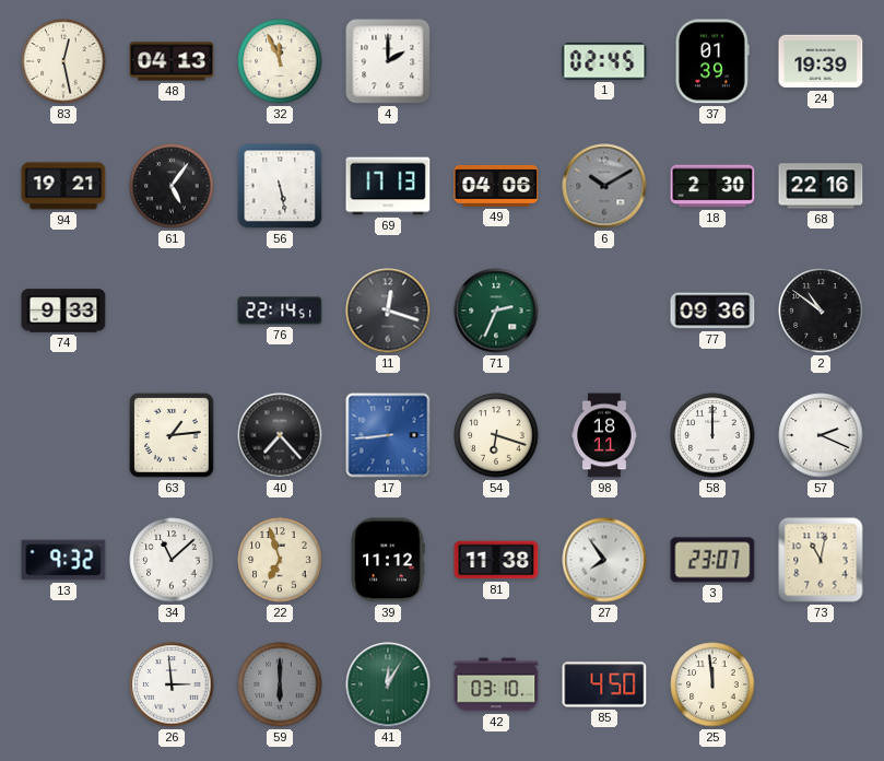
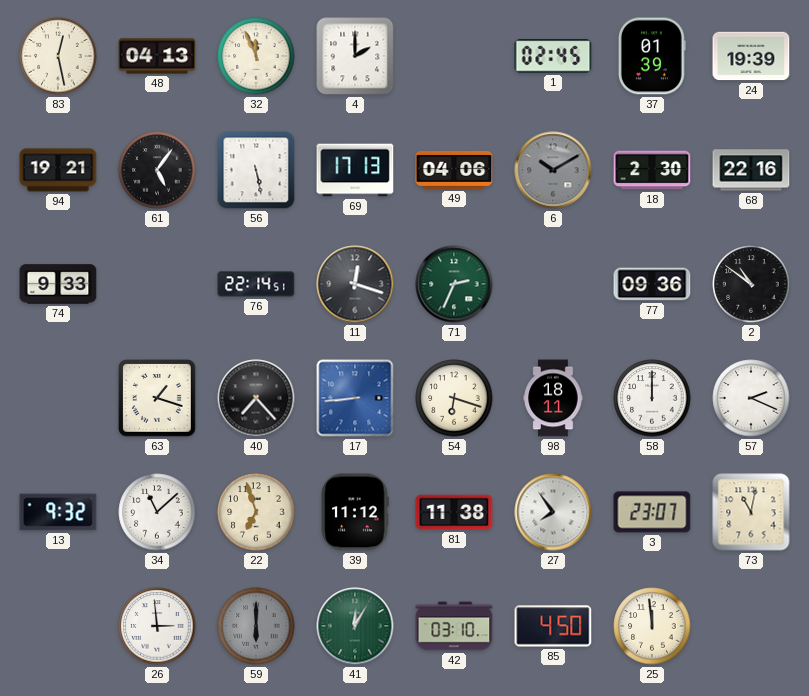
63: 1:14 -> 1:18 (158, 399)
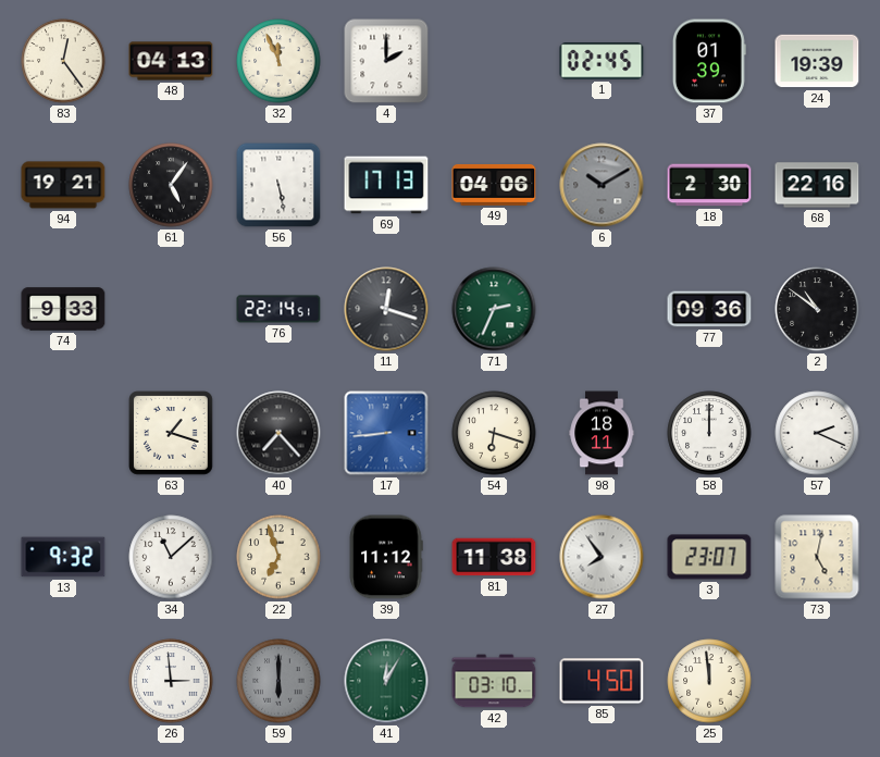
83: 12:28 -> 12:24 (63, 61)
73: 11:02 -> 5:02 (817, 557)
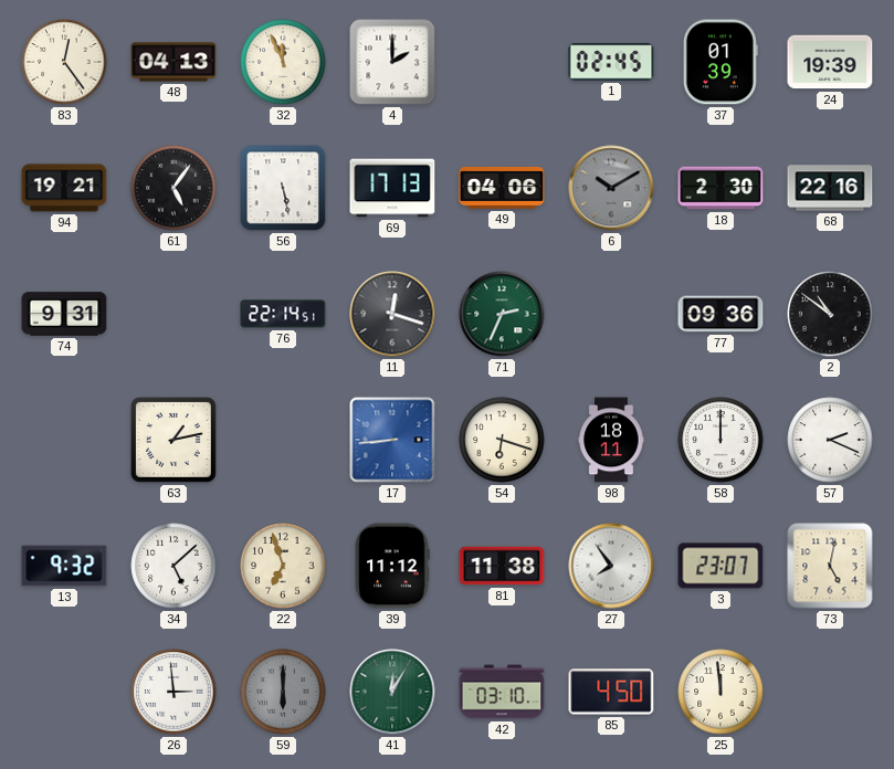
74: 9:33 -> 9:31 (64, 314)
63: 1:18 -> 1:13 (175, 441)
40: 7:23 -> none (278, 433)
34: 11:08 -> 5:08 (173, 566)
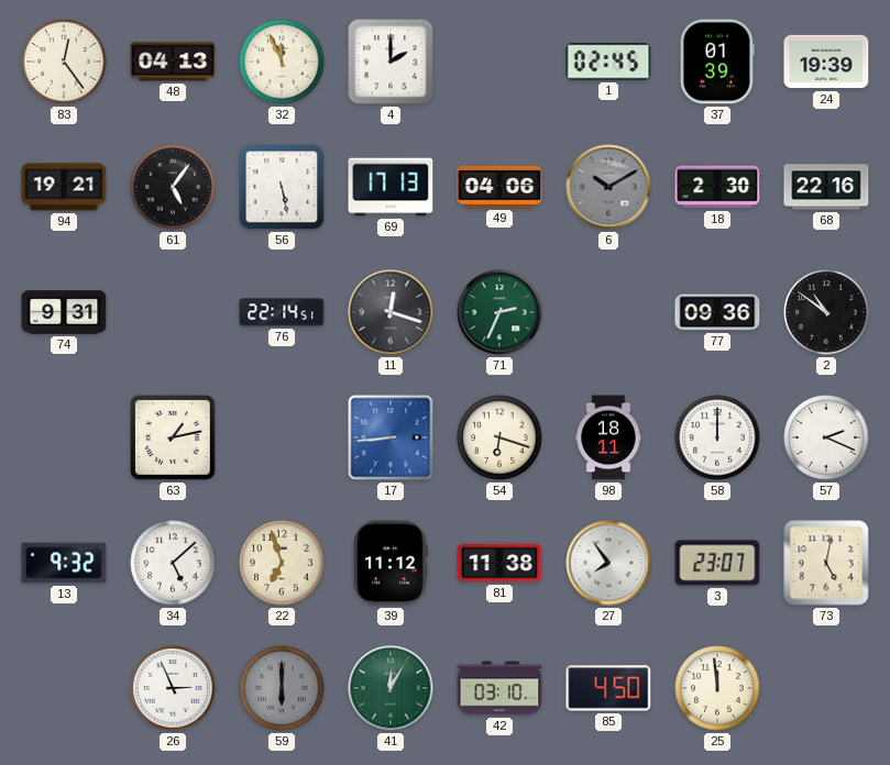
26: 2:59 -> 2:56 (173, 688)
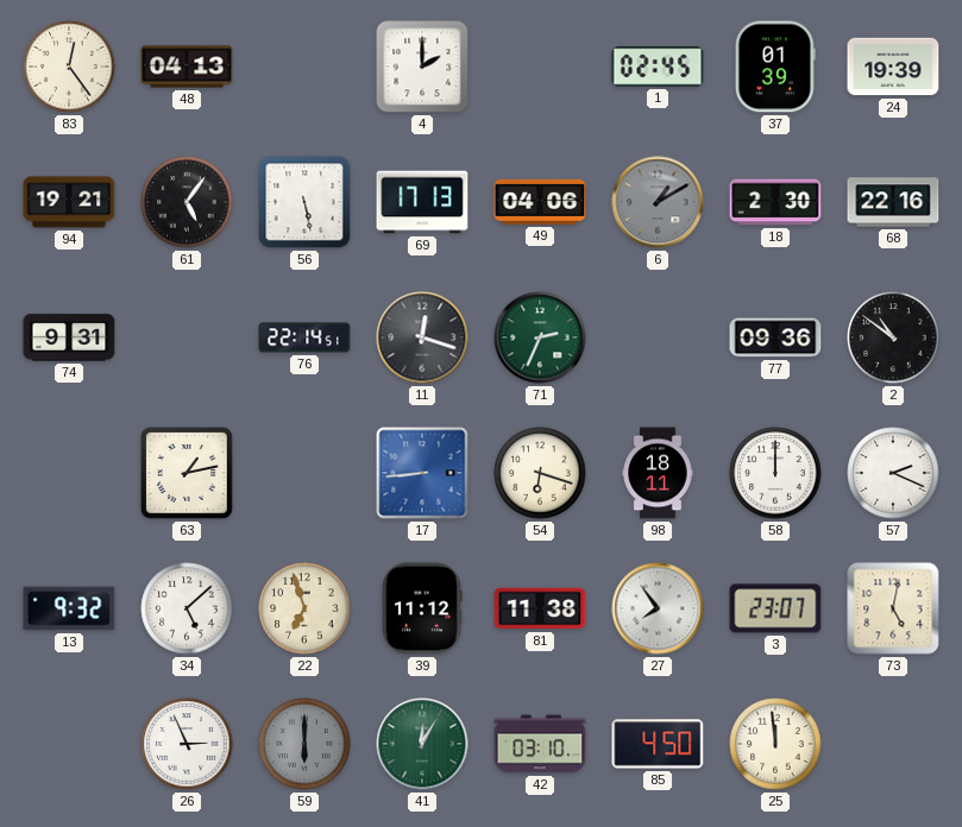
32: 11:56 -> none (282, 62)
6: 10:10 -> 1:10 (658, 202)
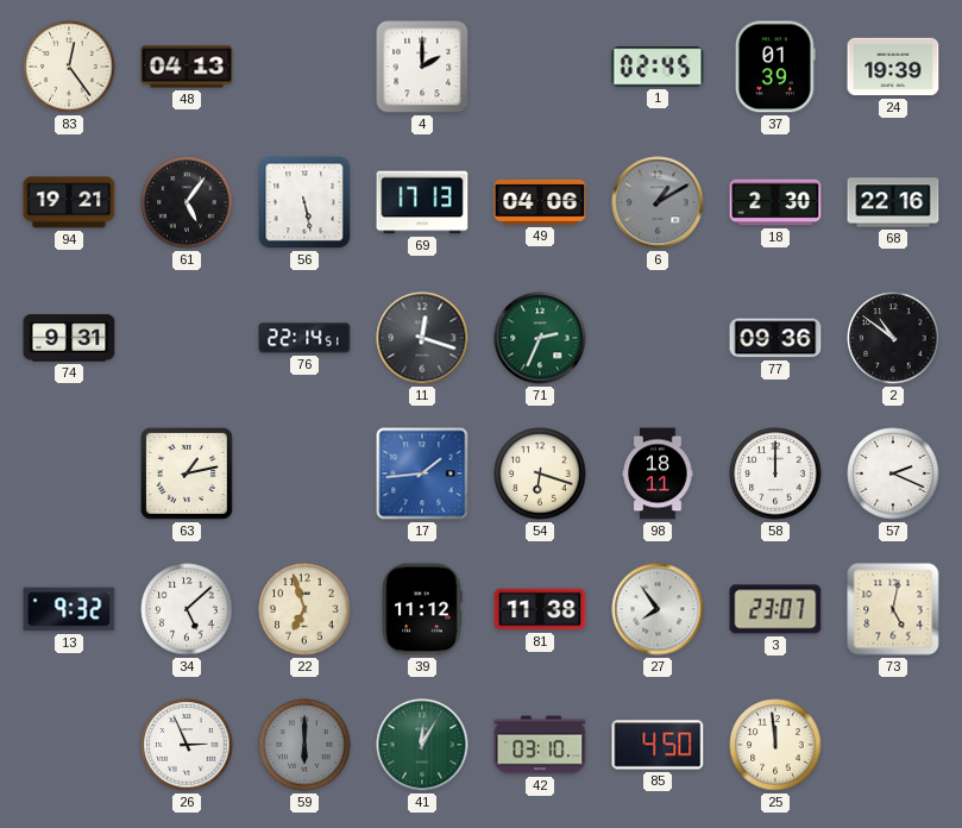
17: 8:44 -> 1:44 (422, 473)
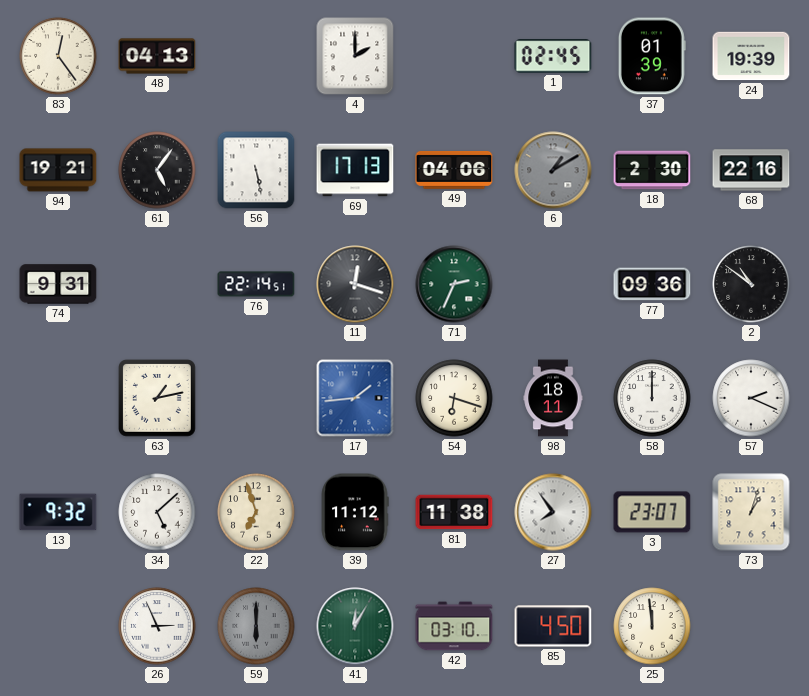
73: 5:02 -> 1:03 (751, 512)
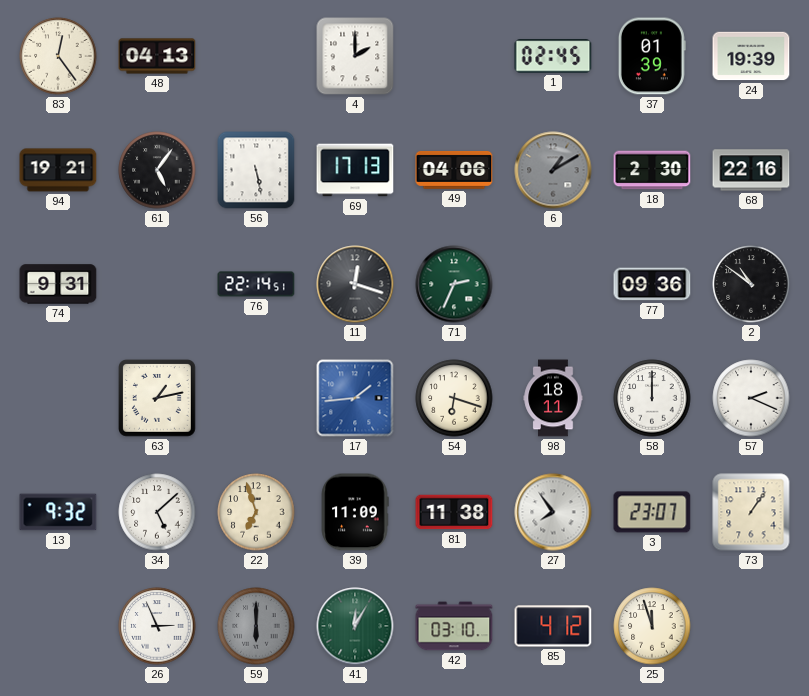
39: 11:12 -> 11:09 (355, 512)
73: 1:03 -> 1:06 (751, 512)
85: 4:50 -> 4:12 (553, 626)
25: 11:59 -> 11:57 (652, 626)
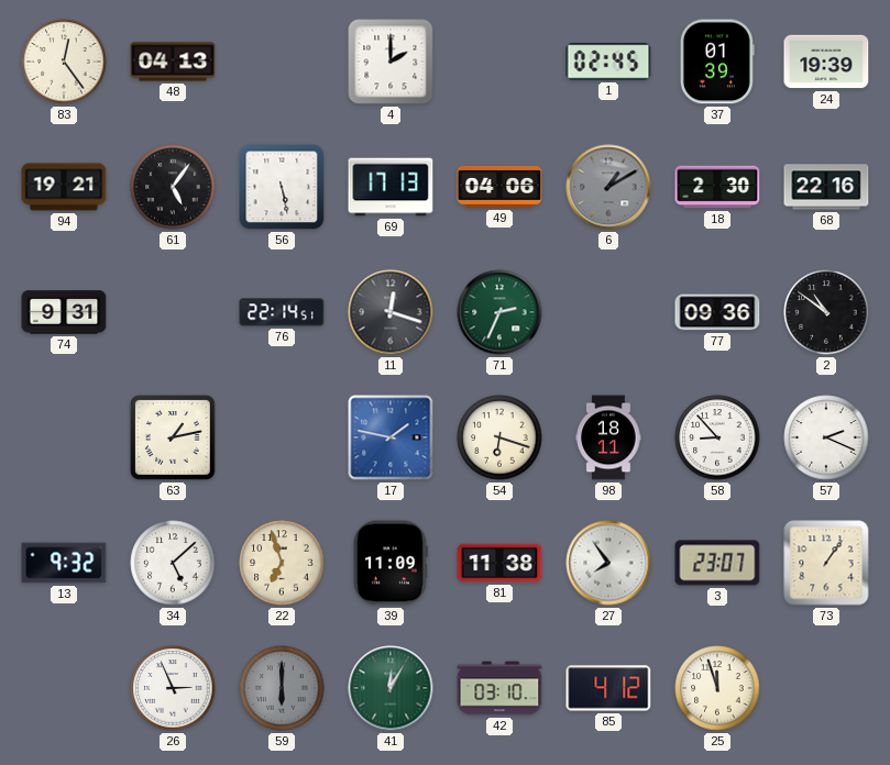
17: 1:44 -> 1:47 (391, 437)
58: 12:00 -> 8:53 (717, 437)
